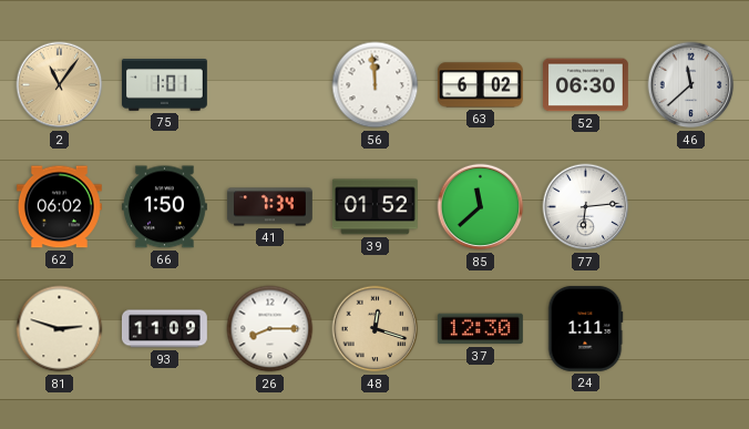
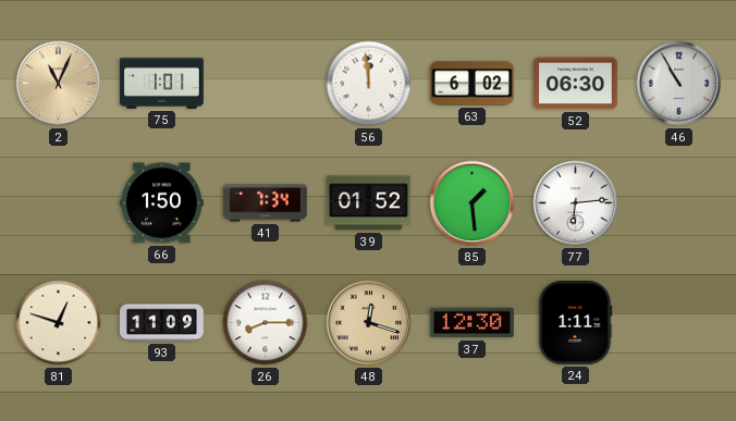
2: 11:06 -> 11:04 (59, 84)
46: 11:38 -> 10:55 (679, 84)
62: 06:02 -> none (59, 207)
85: 11:38 -> 1:29 (473, 203)
81: 2:48 -> 12:48 (59, 323)
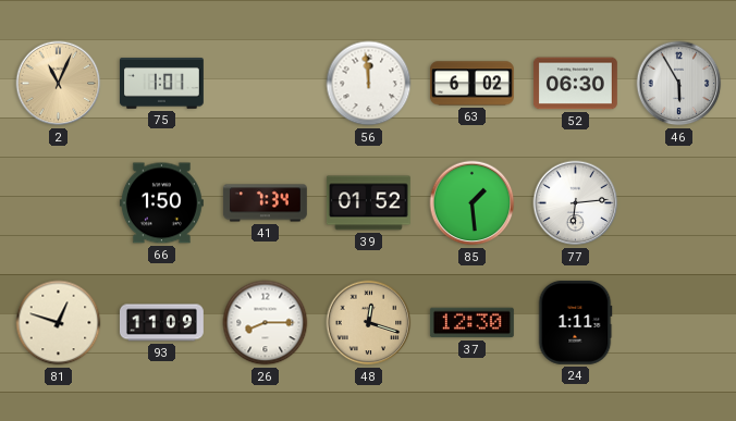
46: 10:55 -> 5:55 (679, 84)
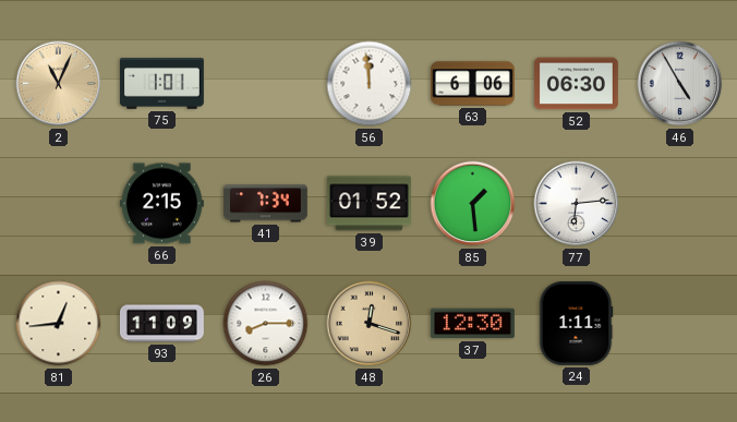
63: 6:02 -> 6:06 (473, 84)
46: 5:55 -> 4:55 (680, 84)
66: 1:50 -> 2:15 (161, 204)
81: 12:48 -> 12:44 (59, 324)
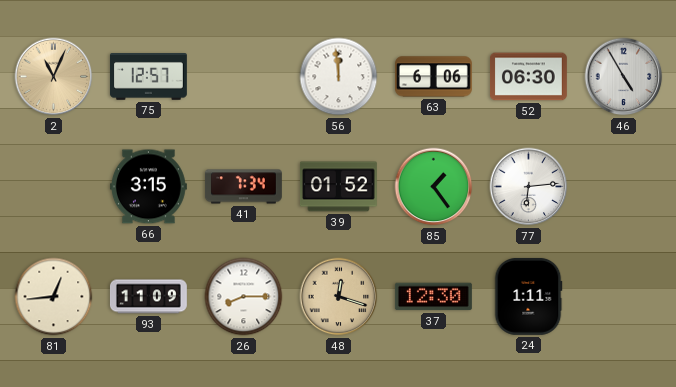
75: 1:01 -> 12:57 (148, 77)
66: 2:15 -> 3:15 (148, 187)
85: 1:29 -> 1:24 (434, 187)
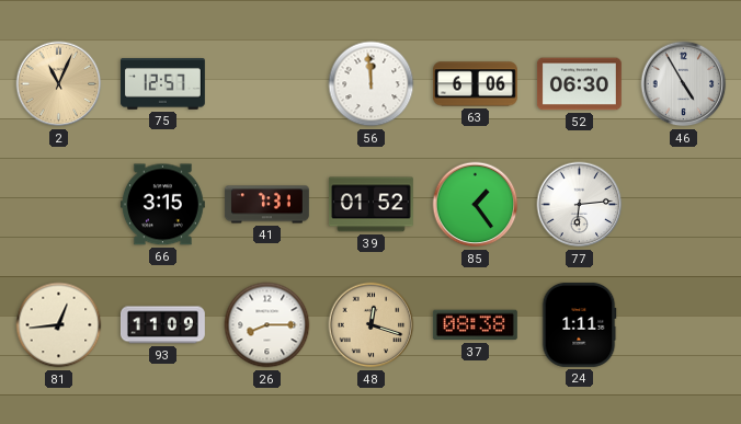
41: 7:34 -> 7:31 (266, 205)
37: 12:30 -> 08:38 (475, 325)
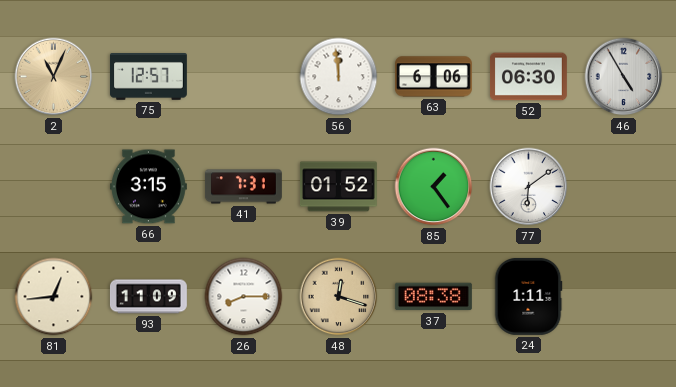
77: 6:14 -> 6:09 (529, 187)
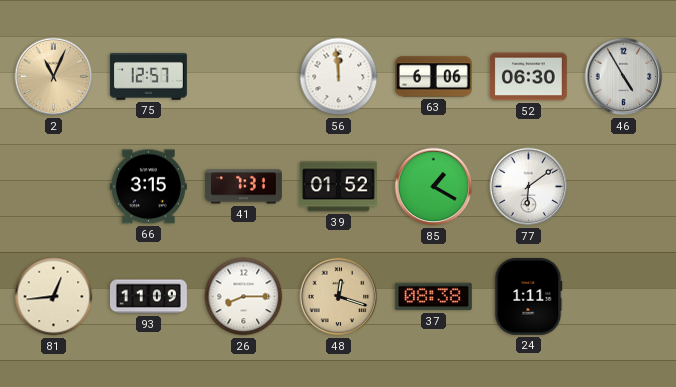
85: 1:24 -> 1:20 (434, 187)
